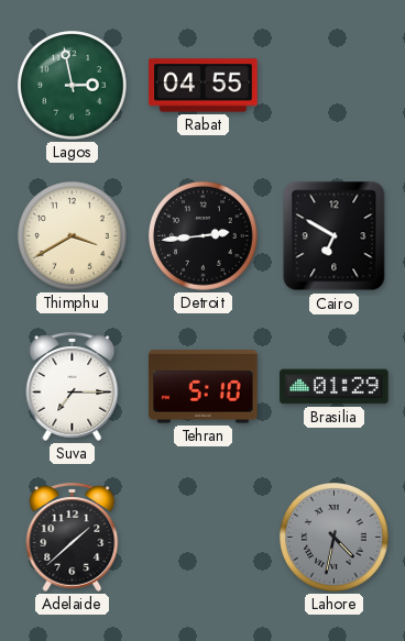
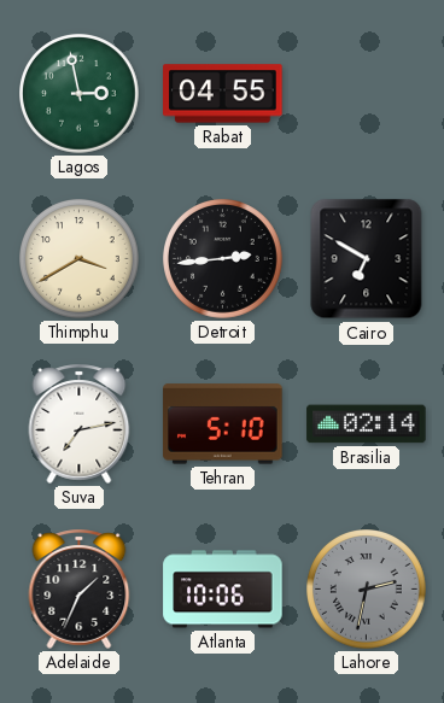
Suva: 7:15 -> 7:13 (80, 423)
Brasilia: 01:29 -> 02:14 (367, 424)
Adelaide: 1:38 -> 1:34 (80, 588)
Atlanta: none -> 10:06 (223, 590)
Lahore: 4:32 -> 2:32 (367, 590)
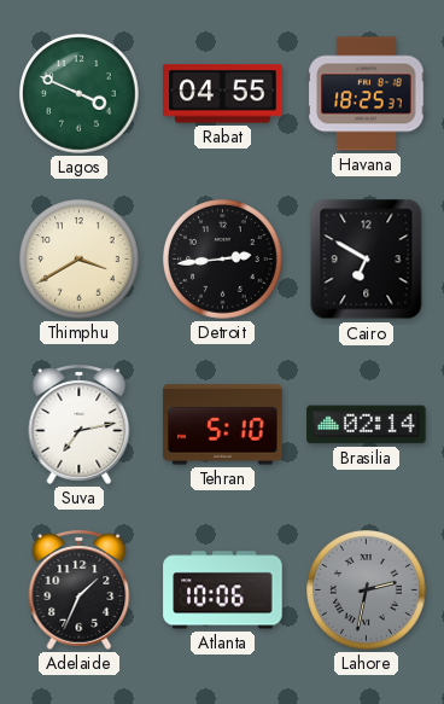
Lagos: 2:58 -> 3:49 (80, 94)
Havana: none -> 18:25 (367, 94)
